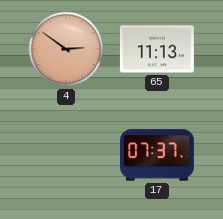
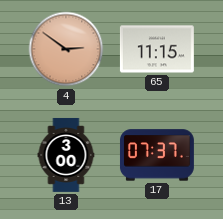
65: 11:13 -> 11:15 (157, 49)
13: none -> 3:00 (66, 155)
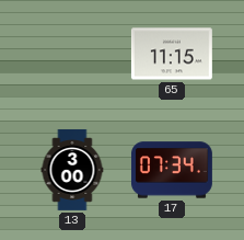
4: 2:51 -> none (66, 49)
17: 07:37 -> 07:34 (172, 170)
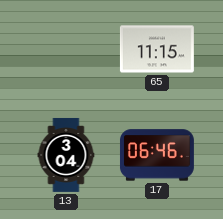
13: 3:00 -> 3:04 (66, 155)
17: 07:34 -> 06:46 (157, 155)
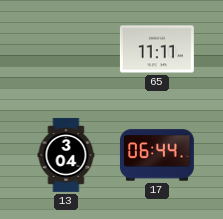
65: 11:15 -> 11:11 (157, 49)
17: 06:46 -> 06:44 (157, 155)
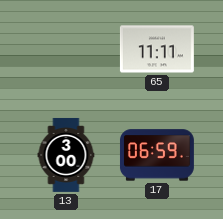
13: 3:04 -> 3:00 (66, 155)
17: 06:44 -> 06:59 (157, 155)
